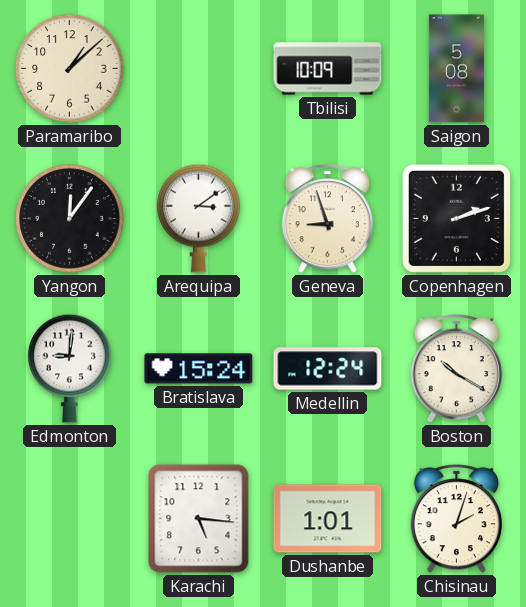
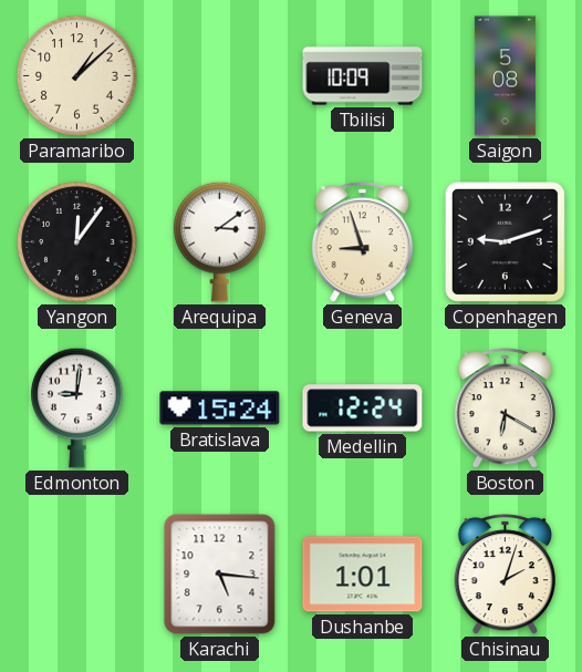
Copenhagen: 2:12 -> 9:12 (505, 241)
Boston: 10:20 -> 6:20 (505, 409)
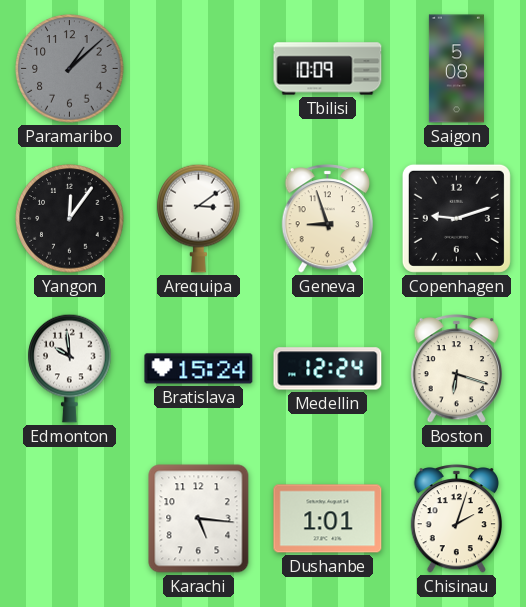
Paramaribo dial: cream -> grey (70, 69)
Edmonton: 9:01 -> 9:59 (70, 368)
Boston: 6:20 -> 6:18 (456, 369)
